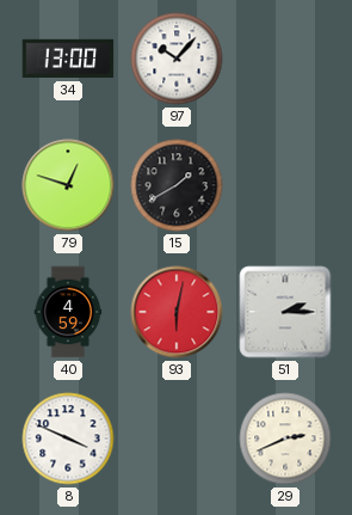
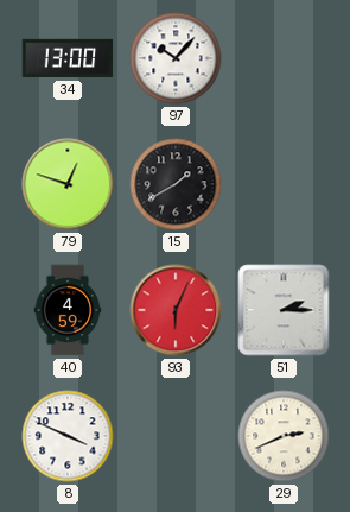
93: 6:02 -> 6:04 (176, 310)
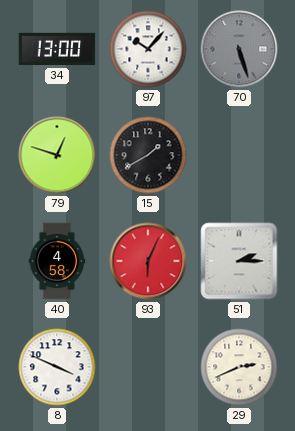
70: none -> 5:27 (239, 49)
40: 4:59 -> 4:58 (57, 261)
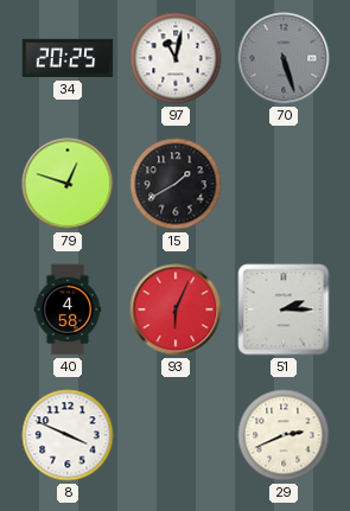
34: 13:00 -> 20:25 (68, 58)
97: 10:07 -> 11:02 (176, 58)
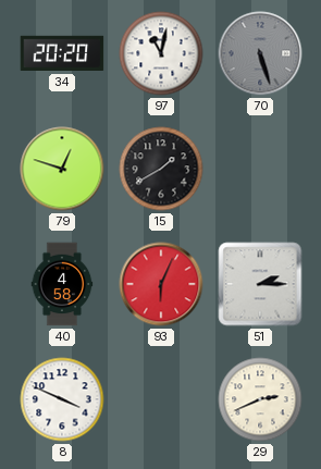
34: 20:25 -> 20:20 (62, 53)
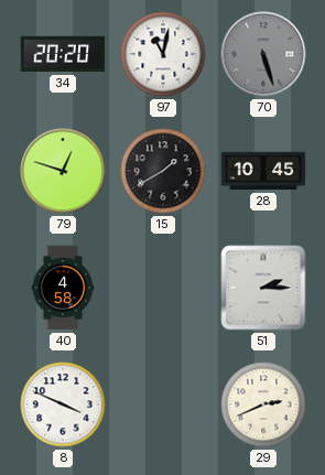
28: none -> 10:45 (263, 171)
93: 6:04 -> none (161, 284)
